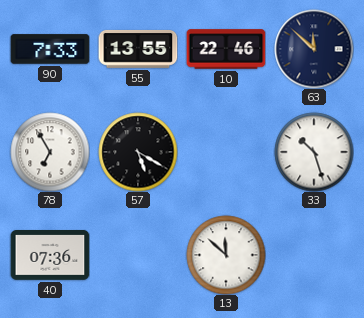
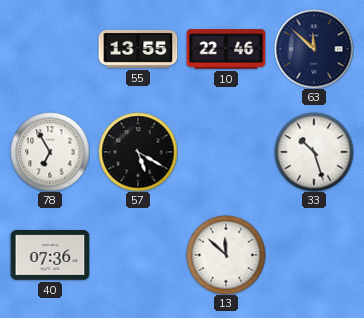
90: 7:33 -> none (50, 49)
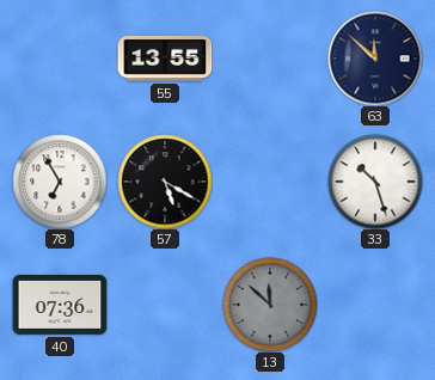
10: 22:46 -> none (226, 49)
13 dial: white -> grey (270, 305)
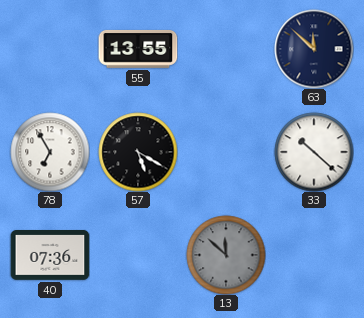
33: 10:27 -> 10:22 (314, 152)
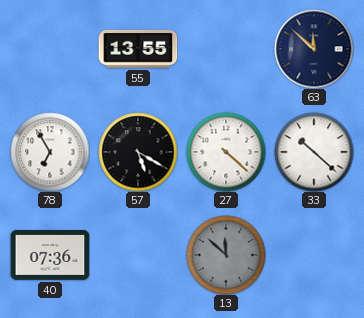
27: none -> 4:22 (226, 152)
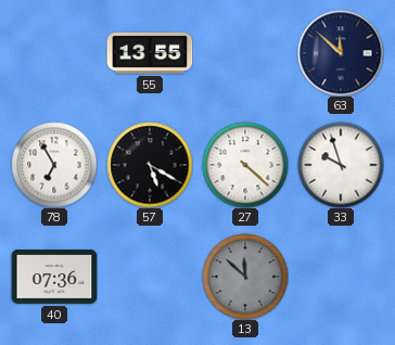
33: 10:22 -> 9:57 (341, 165)
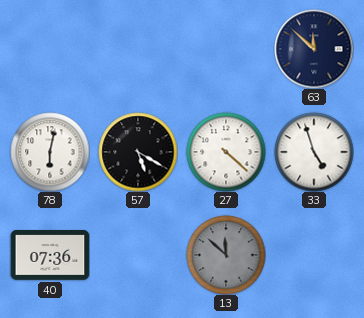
55: 13:55 -> none (150, 53)
78: 6:55 -> 6:02 (50, 152)
33: 9:57 -> 4:57 (314, 152)
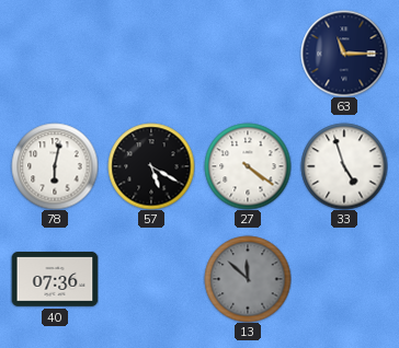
63: 11:52 -> 11:15 (344, 54)
27: 4:22 -> 4:21 (248, 166)
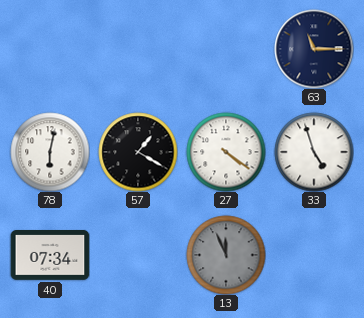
57: 5:20 -> 1:20 (138, 152)
40: 07:36 -> 07:34 (50, 256)
13: 11:52 -> 11:56 (226, 255)
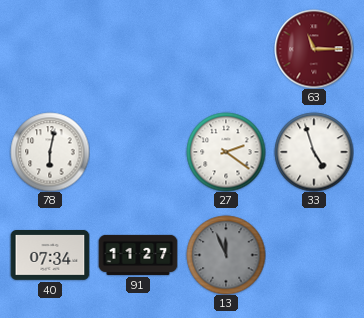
63 dial: navy -> burgundy (314, 49)
57: 1:20 -> none (138, 152)
27: 4:21 -> 2:21 (226, 152)
91: none -> 11:27 (138, 255)
